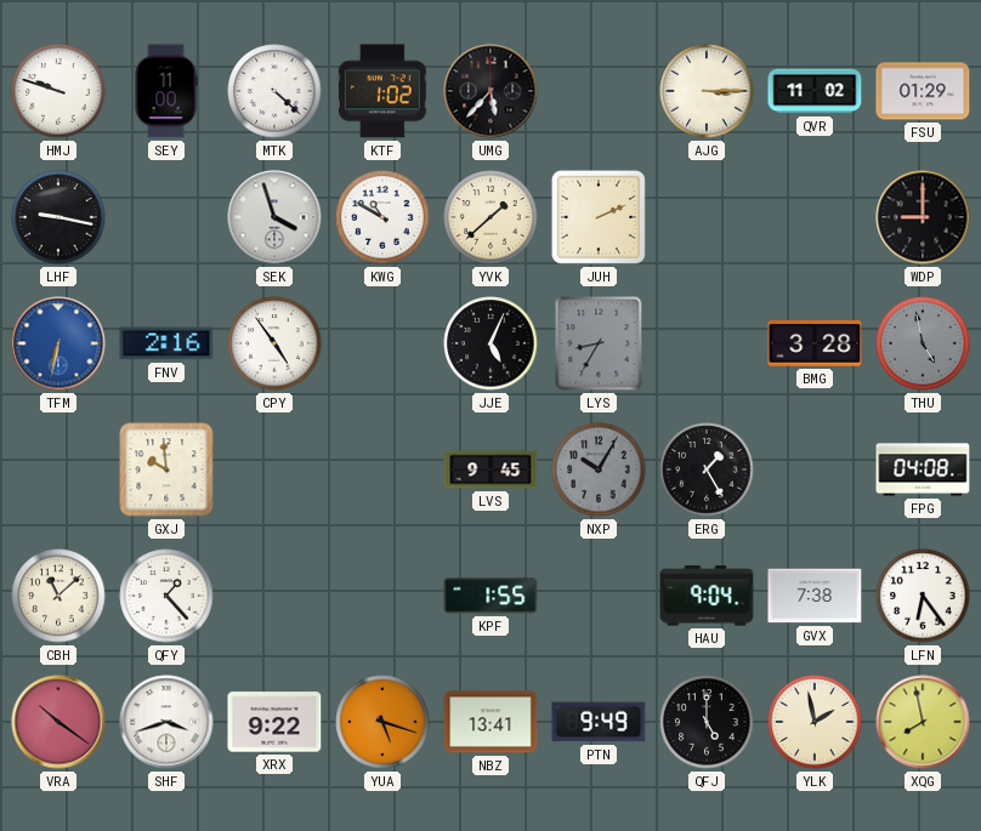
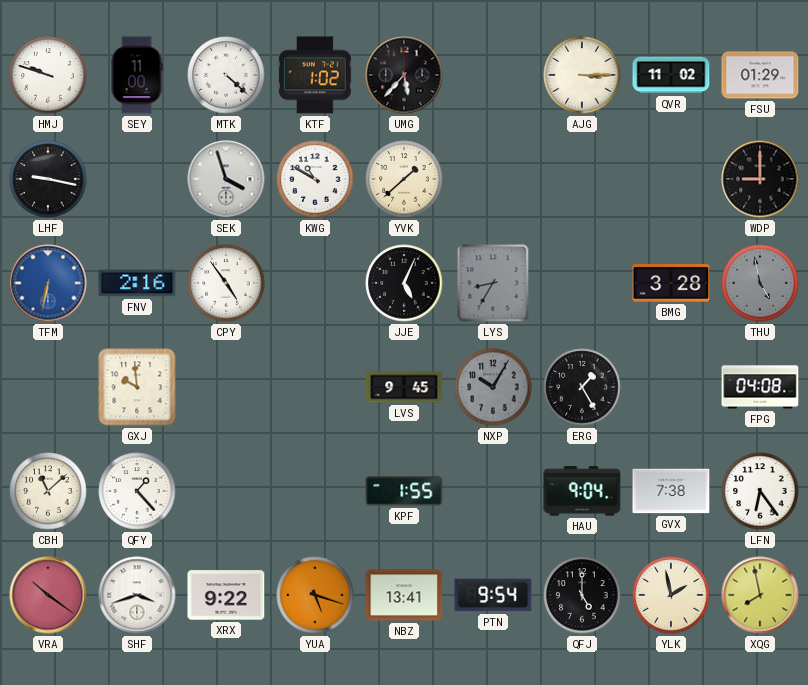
JUH: 2:11 -> none (599, 217)
PTN: 9:49 -> 9:54 (493, 595)
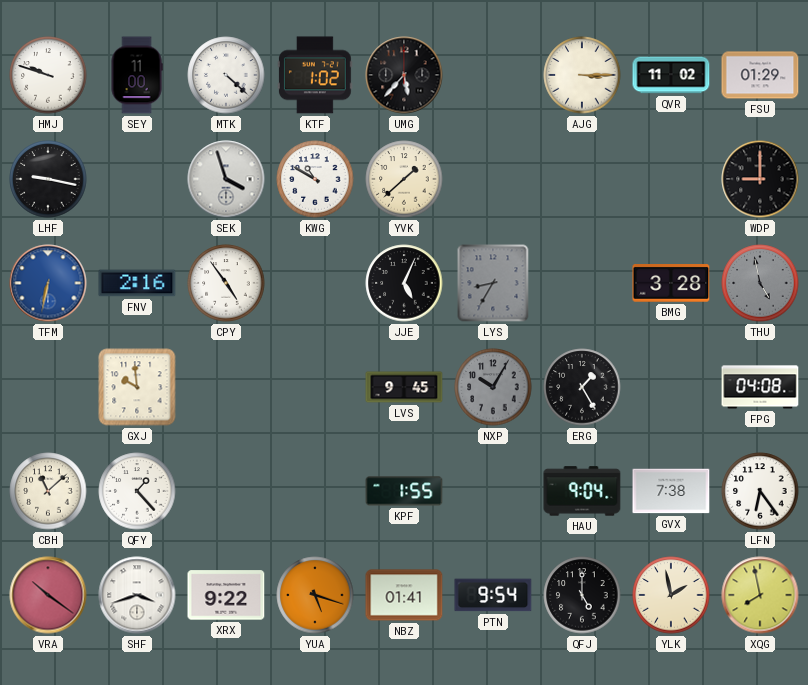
NBZ: 13:41 -> 01:41 (404, 595)
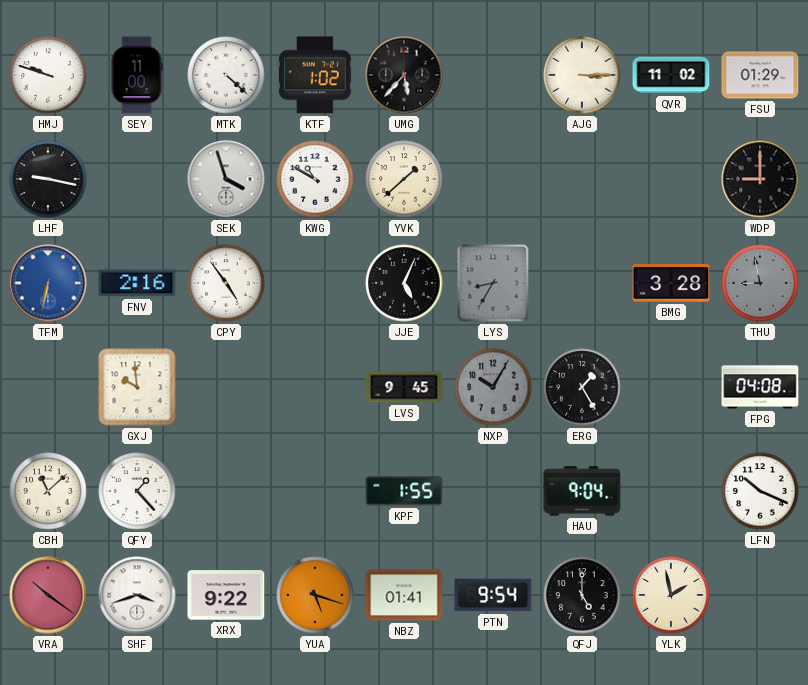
THU: 4:58 -> 8:58 (760, 283)
GVX: 7:38 -> none (671, 491)
LFN: 6:24 -> 10:19 (760, 491)
XQG: 7:58 -> none (760, 595)
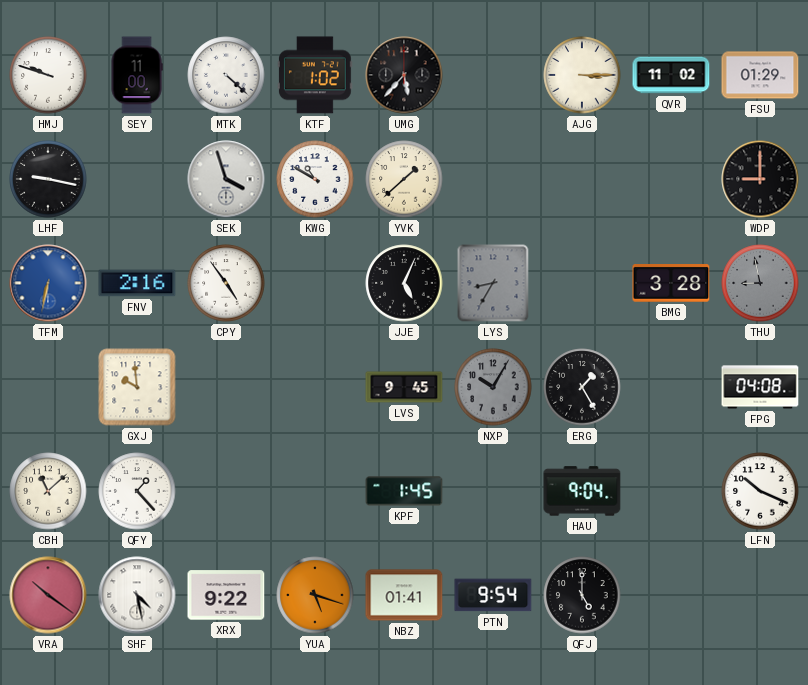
KPF: 1:55 -> 1:45 (404, 491)
SHF: 3:42 -> 4:28 (137, 595)
YLK: 1:58 -> none (671, 595)
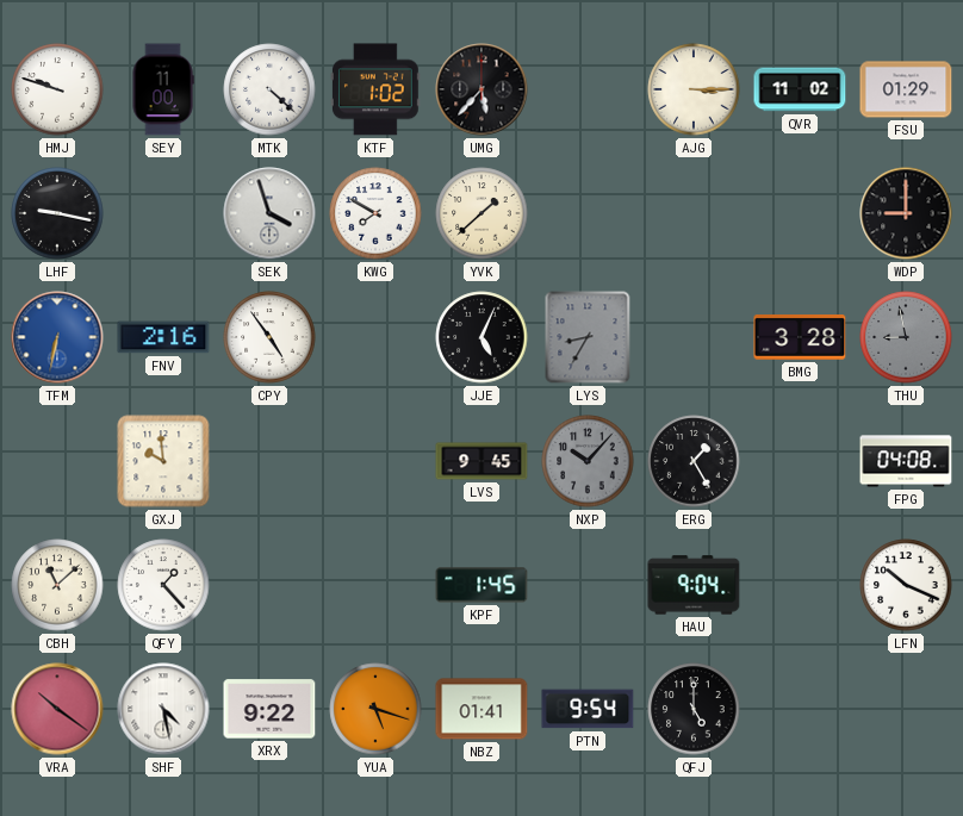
KWG: 10:50 -> 7:50 (375, 213)
NXP: 10:05 -> 10:07 (588, 461)
